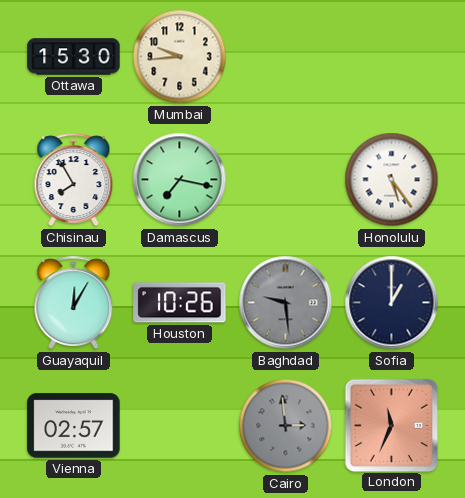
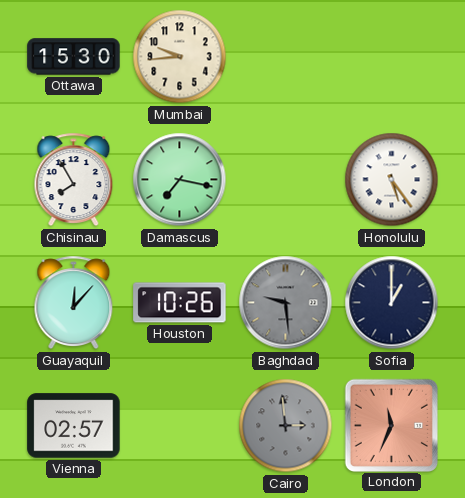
Guayaquil: 12:05 -> 12:07 (74, 303)
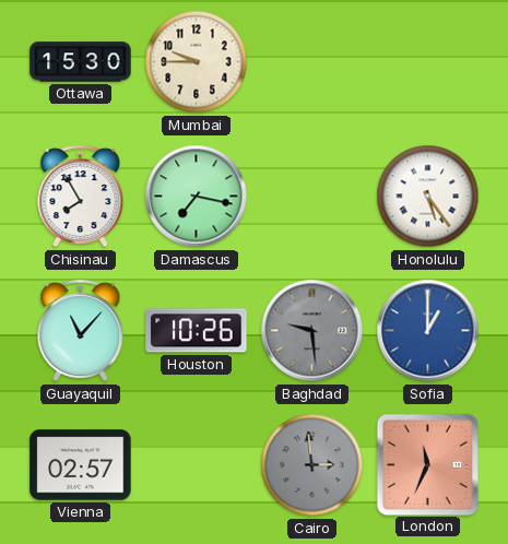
Mumbai: 9:44 -> 9:45 (197, 62)
Guayaquil: 12:07 -> 11:07 (81, 331)
Sofia dial: navy -> blue (428, 331)
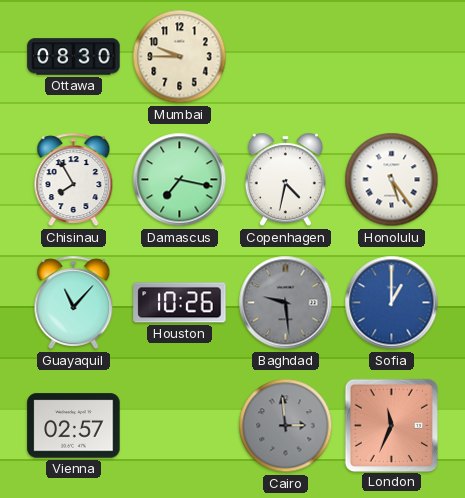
Ottawa: 15:30 -> 08:30 (74, 57)
Copenhagen: none -> 4:32 (285, 180)
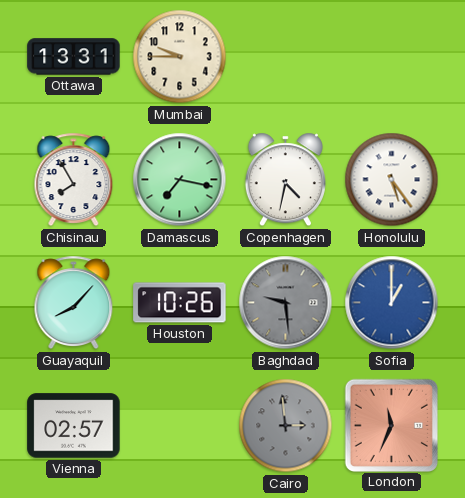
Ottawa: 08:30 -> 13:31 (74, 57)
Guayaquil: 11:07 -> 8:07 (74, 303)
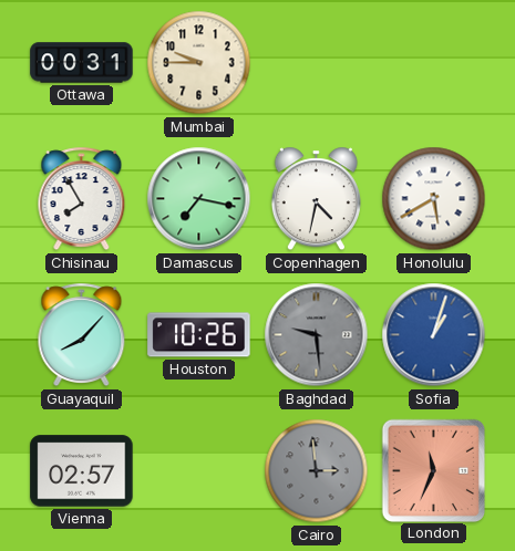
Ottawa: 13:31 -> 00:31 (82, 63)
Honolulu: 5:24 -> 5:40 (434, 199)
Sofia: 1:00 -> 1:03 (434, 335)
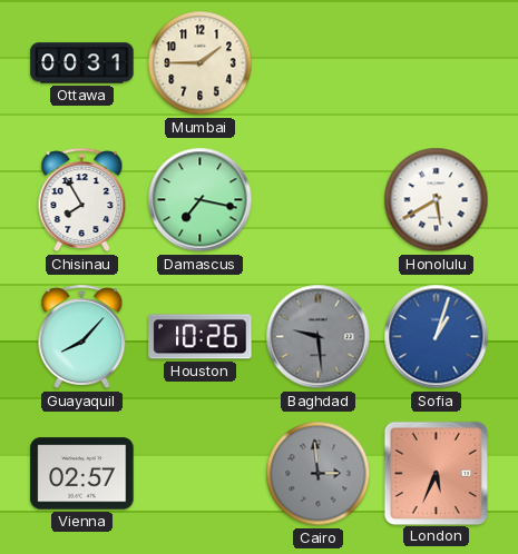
Mumbai: 9:45 -> 1:45 (201, 63)
Copenhagen: 4:32 -> none (316, 199)
London: 11:34 -> 5:34 (436, 473)
